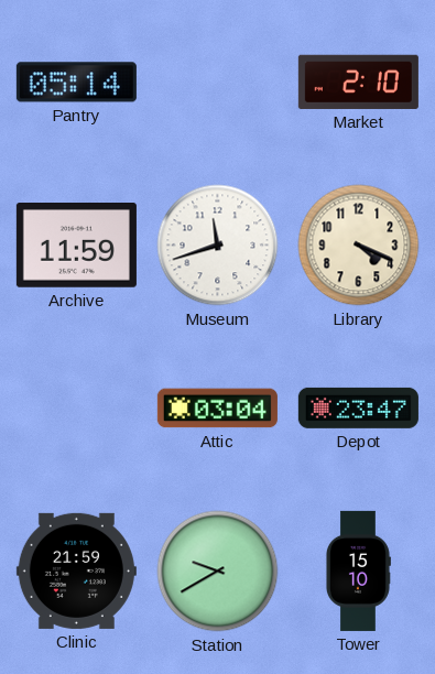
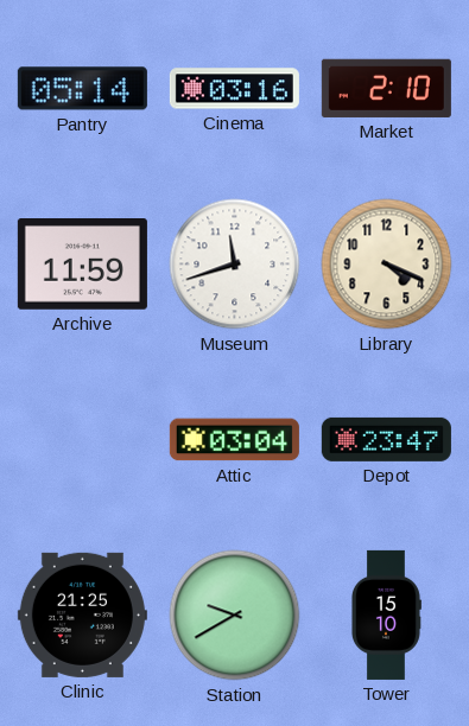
Cinema: none -> 03:16 (234, 89)
Clinic: 21:59 -> 21:25 (82, 614)
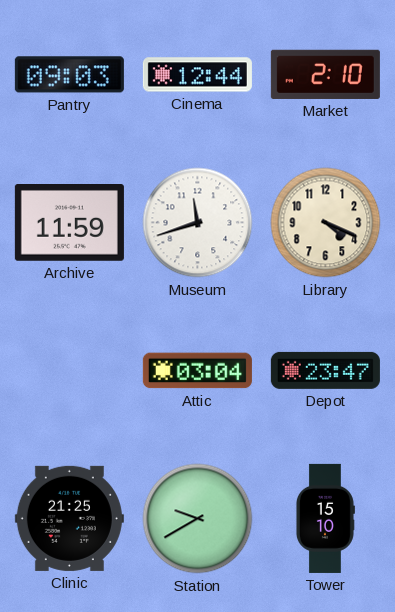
Pantry: 05:14 -> 09:03 (69, 75)
Cinema: 03:16 -> 12:44 (197, 75)
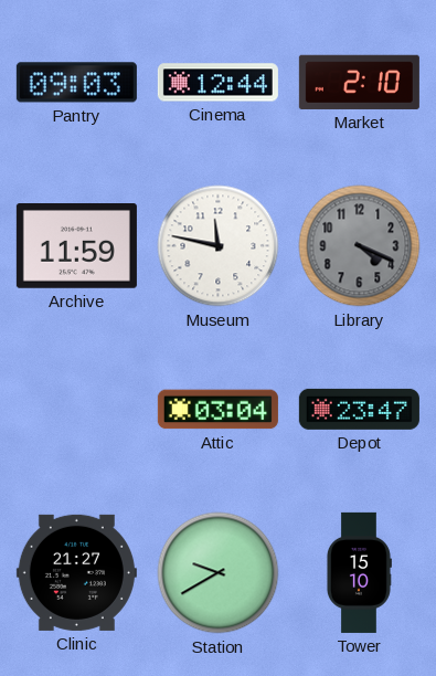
Museum: 11:42 -> 11:47 (219, 246)
Library dial: cream -> grey (360, 246)
Clinic: 21:25 -> 21:27 (76, 572)
